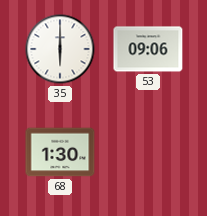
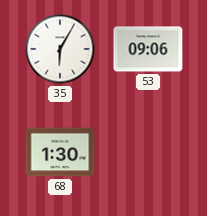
35: 6:00 -> 6:05 (60, 49)
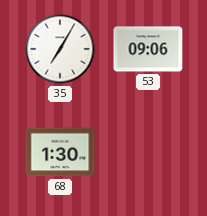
35: 6:05 -> 7:05 (60, 49)
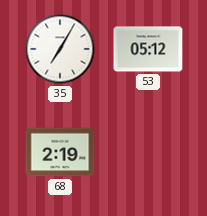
53: 09:06 -> 05:12 (148, 49)
68: 1:30 -> 2:19 (60, 152)
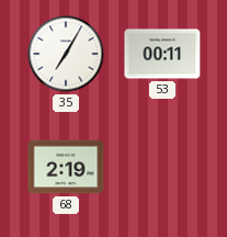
53: 05:12 -> 00:11 (162, 54)
